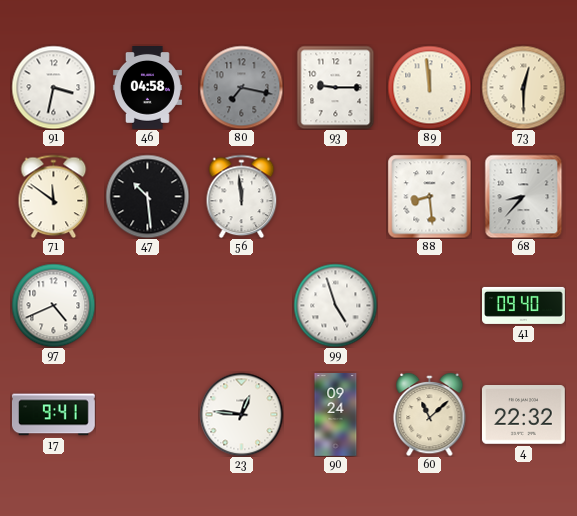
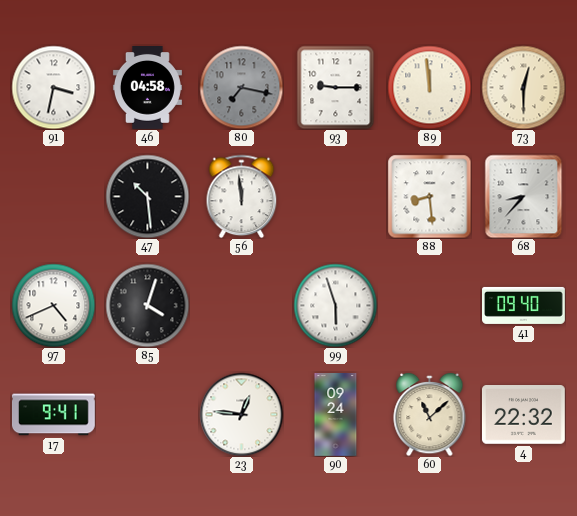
71: 11:51 -> none (54, 196)
85: none -> 4:03 (147, 305)
99: 4:57 -> 5:57 (335, 305)
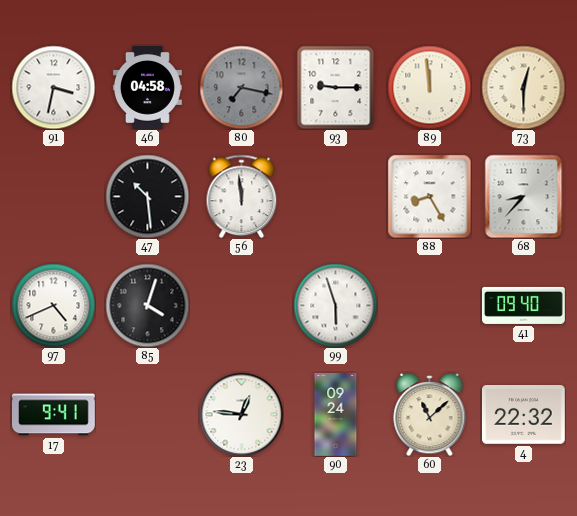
88: 8:29 -> 8:25 (429, 196)
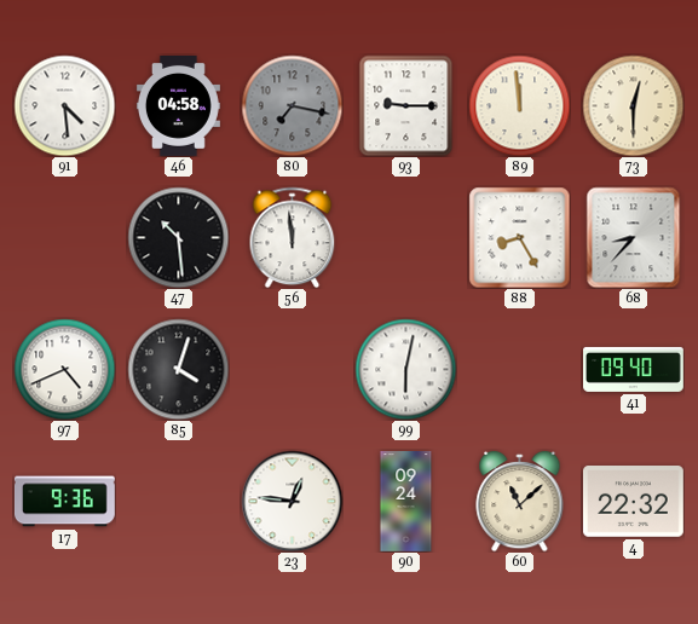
91: 3:32 -> 4:29 (64, 105)
99: 5:57 -> 6:02 (405, 369)
17: 9:41 -> 9:36 (64, 502)
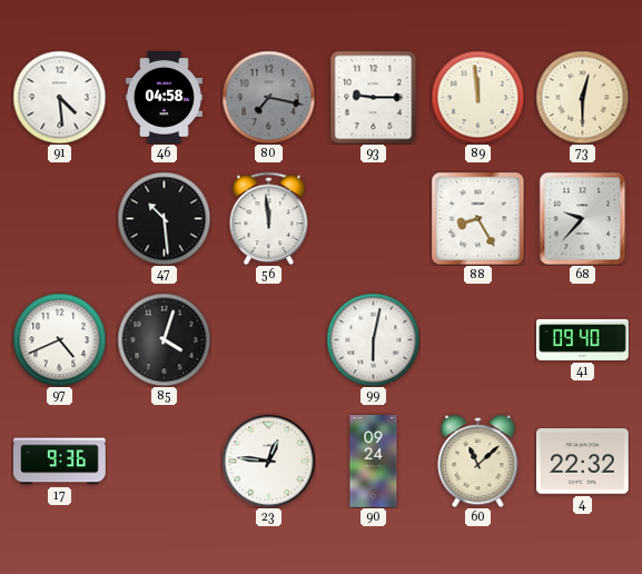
68: 8:37 -> 9:37 (583, 218)
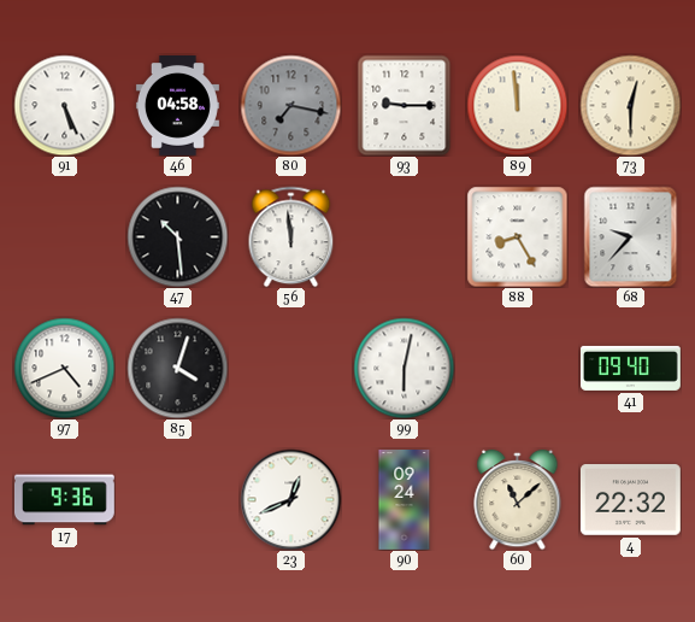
91: 4:29 -> 5:26 (64, 105)
23: 12:46 -> 12:41 (290, 499)
